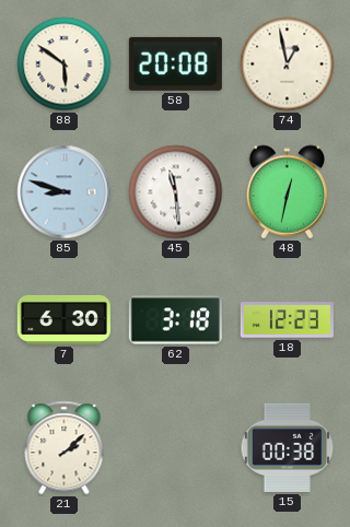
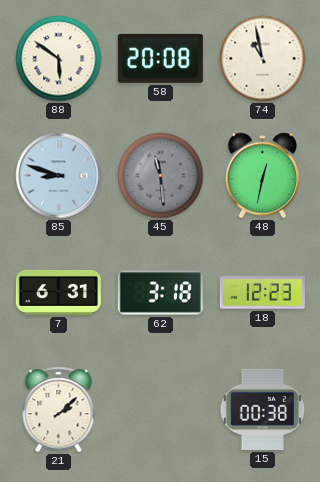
74: 12:58 -> 10:58 (263, 59)
45 dial: white -> grey (161, 176)
7: 6:30 -> 6:31 (58, 292)
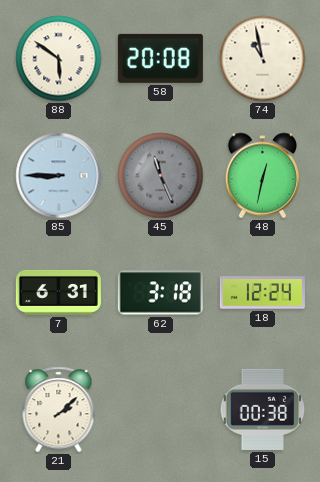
85: 8:48 -> 8:45 (59, 176)
45: 11:29 -> 11:26 (161, 176)
18: 12:23 -> 12:24 (262, 293)
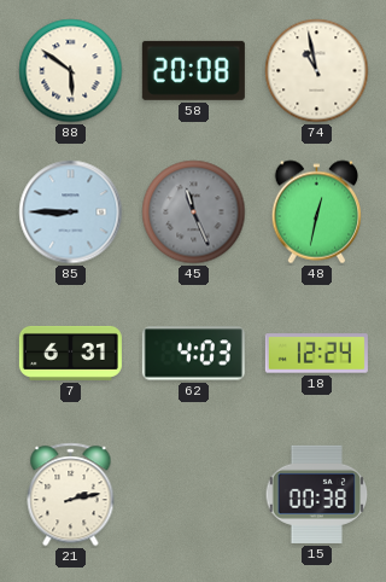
62: 3:18 -> 4:03 (193, 354)
21: 2:08 -> 2:13 (71, 495)
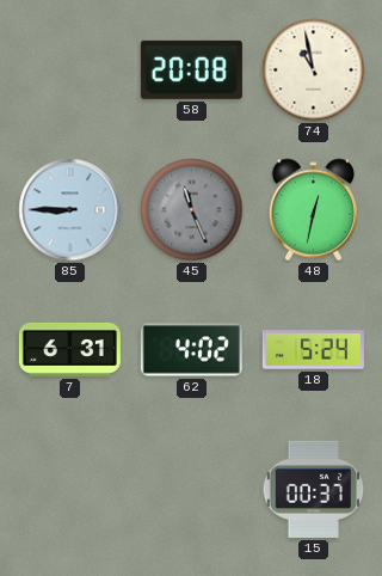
88: 5:51 -> none (71, 71)
62: 4:03 -> 4:02 (191, 350)
18: 12:24 -> 5:24 (313, 350)
21: 2:13 -> none (71, 495)
15: 00:38 -> 00:37 (314, 489)
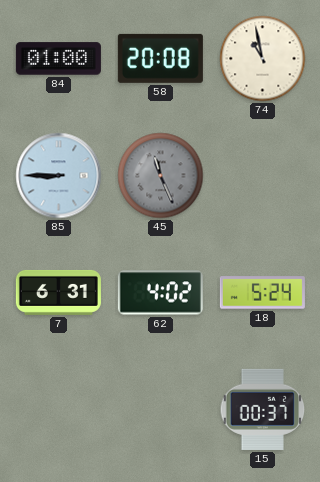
84: none -> 01:00 (58, 59)
48: 12:32 -> none (313, 210)
